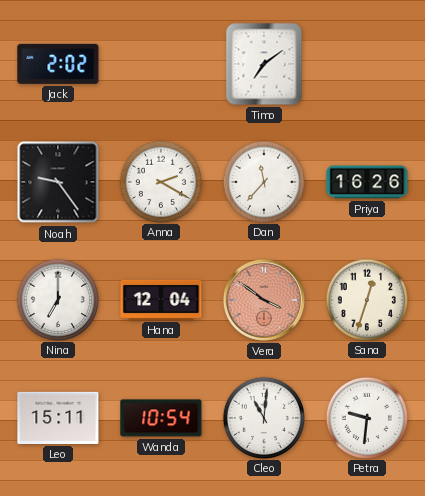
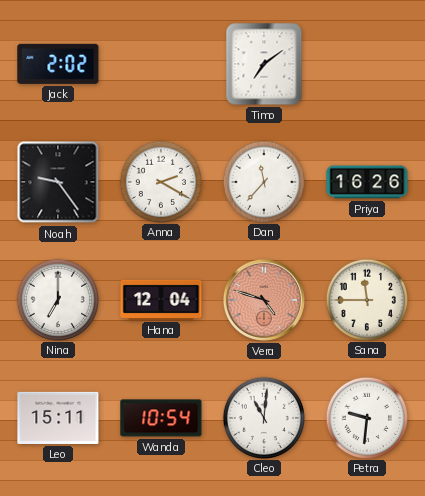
Vera: 3:51 -> 4:48 (264, 300)
Sana: 12:33 -> 11:45 (366, 299)
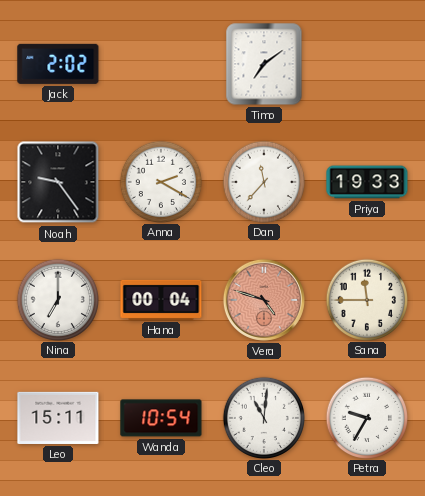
Priya: 16:26 -> 19:33 (367, 182)
Hana: 12:04 -> 00:04 (161, 300)
Petra: 9:31 -> 9:35 (366, 417)
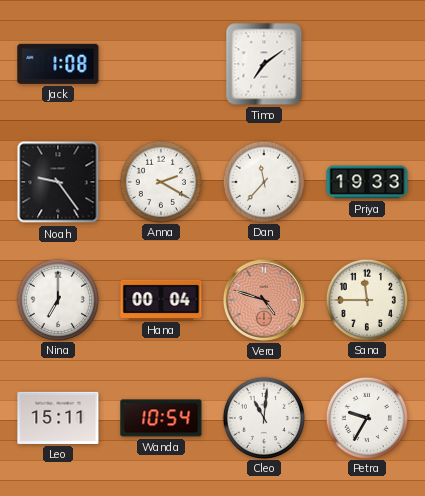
Jack: 2:02 -> 1:08 (58, 64)
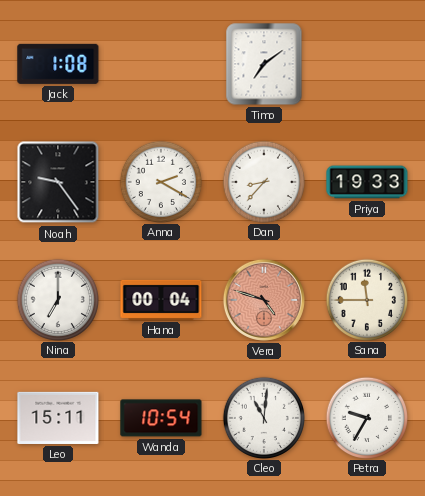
Dan: 11:37 -> 8:37 (263, 181)
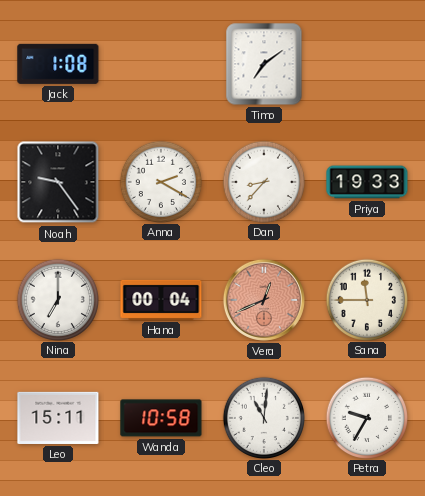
Vera: 4:48 -> 12:41 (264, 300)
Wanda: 10:54 -> 10:58 (161, 418)
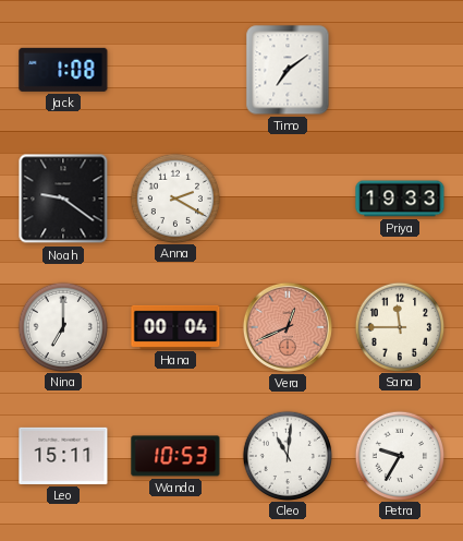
Noah: 9:24 -> 9:21 (63, 199)
Dan: 8:37 -> none (263, 181)
Wanda: 10:58 -> 10:53 (175, 456)
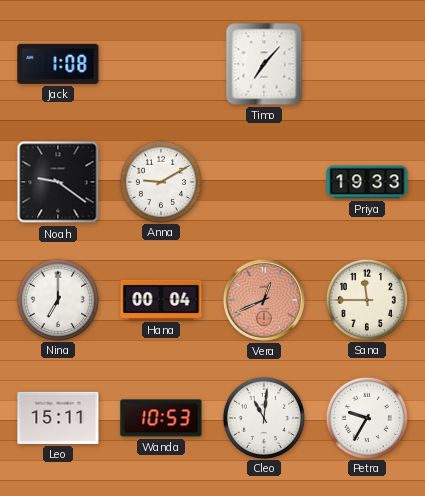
Timo: 7:09 -> 7:07 (264, 64)
Anna: 2:20 -> 9:10 (160, 181)
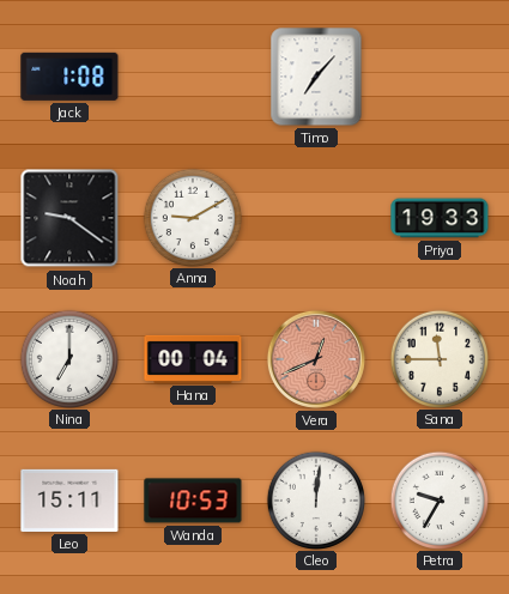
Cleo: 11:01 -> 12:01 (315, 499)
